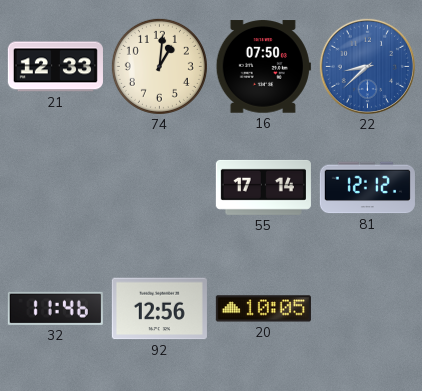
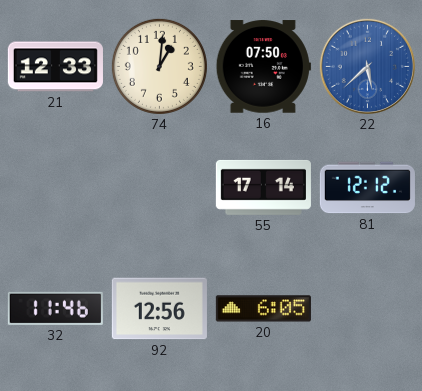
22: 8:38 -> 5:38 (367, 66)
20: 10:05 -> 6:05 (263, 309)
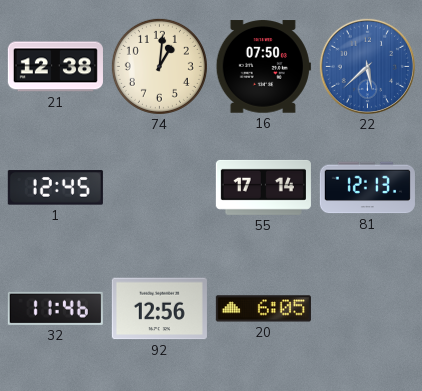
21: 12:33 -> 12:38 (55, 67)
1: none -> 12:45 (55, 188)
81: 12:12 -> 12:13 (367, 188)
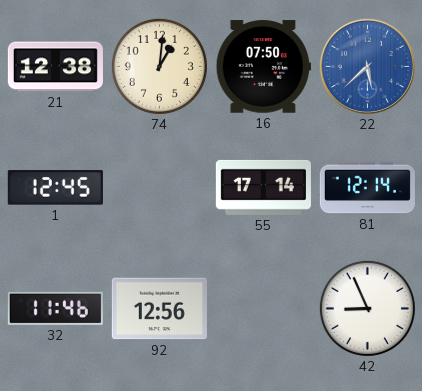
81: 12:13 -> 12:14 (367, 188)
20: 6:05 -> none (263, 309)
42: none -> 8:56 (367, 308)
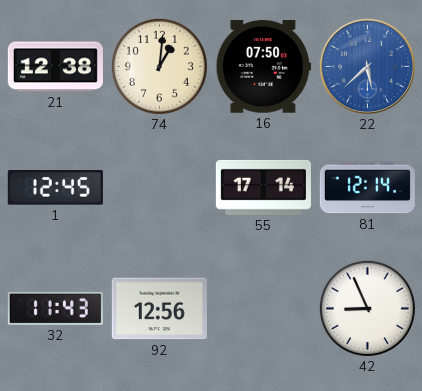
32: 11:46 -> 11:43 (55, 308)
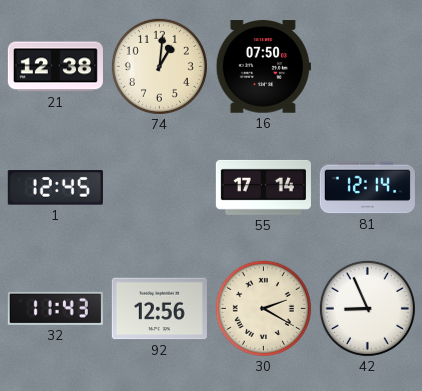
22: 5:38 -> none (367, 66)
30: none -> 2:20 (263, 308)
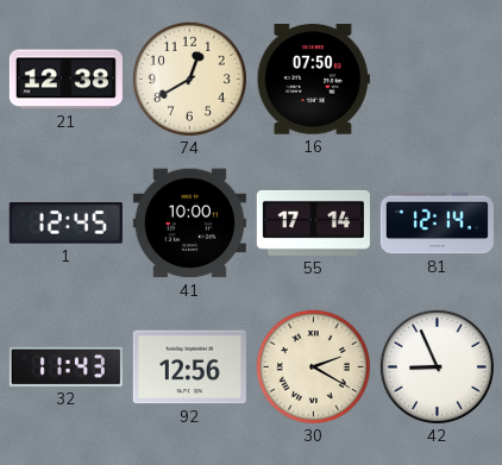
74: 1:01 -> 12:40 (189, 78)
41: none -> 10:00 (189, 224)
